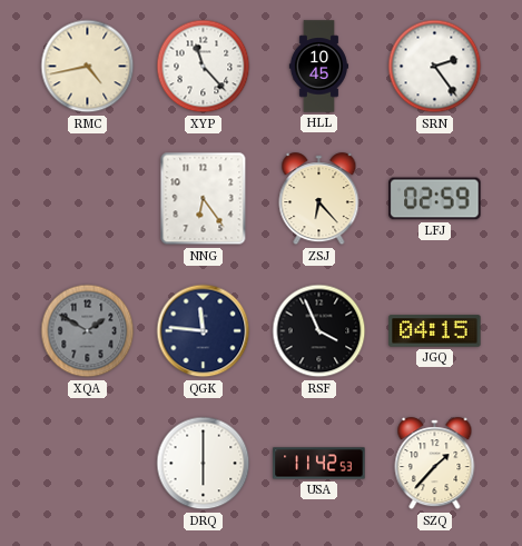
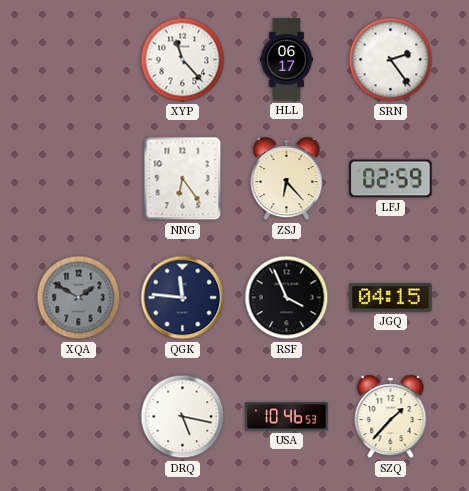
RMC: 4:43 -> none (88, 67)
HLL: 10:45 -> 06:17 (286, 60)
DRQ: 6:00 -> 5:17 (183, 417)
USA: 11:42 -> 10:46 (287, 417)
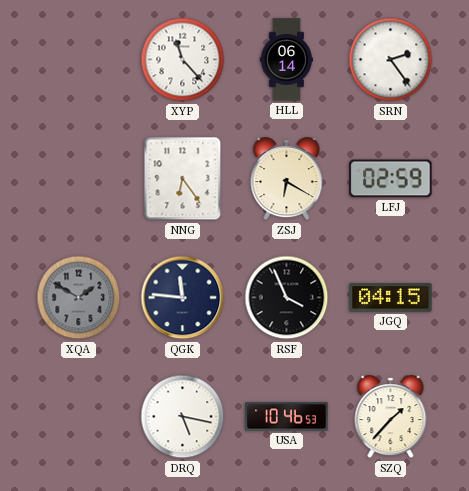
HLL: 06:17 -> 06:14 (286, 60)
ZSJ: 6:23 -> 6:20 (287, 179)
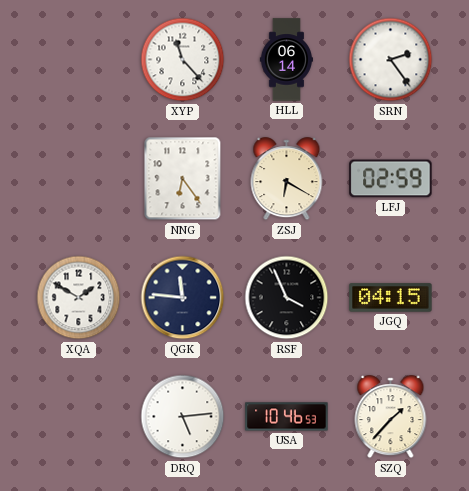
XQA dial: grey -> white (79, 298)
DRQ: 5:17 -> 5:14 (183, 417)
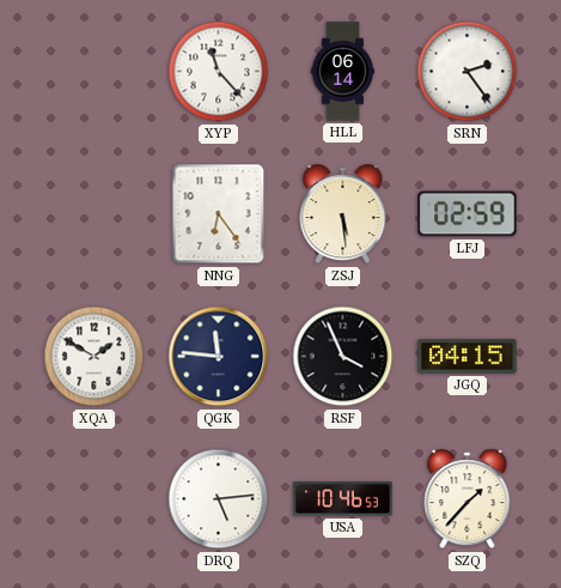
ZSJ: 6:20 -> 5:29 (343, 214)
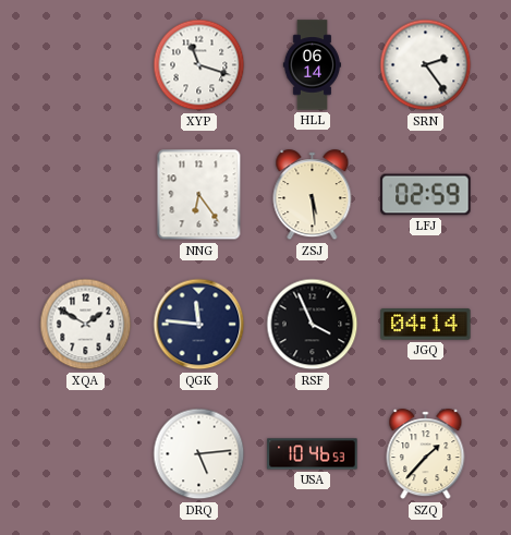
XYP: 11:23 -> 11:18 (199, 65)
JGQ: 04:15 -> 04:14 (426, 325)
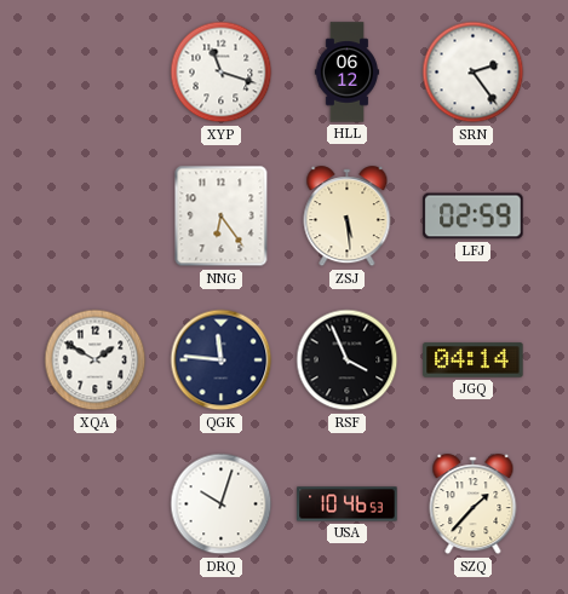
HLL: 06:14 -> 06:12 (346, 73)
DRQ: 5:14 -> 10:03 (222, 504)
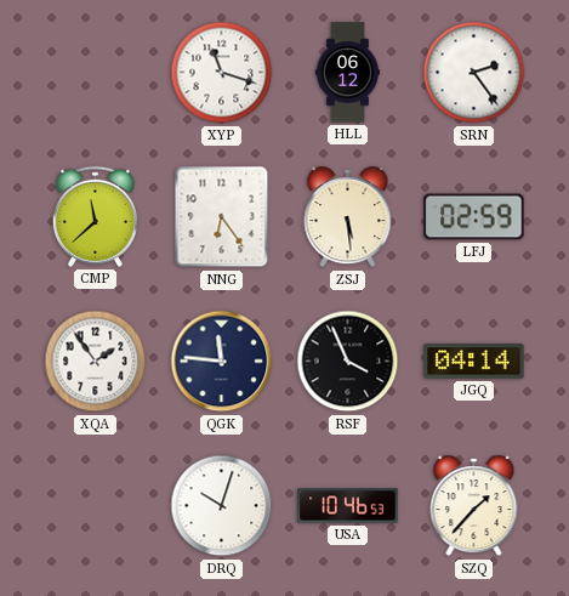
CMP: none -> 11:38 (95, 216)
XQA: 1:50 -> 1:54 (96, 362)
